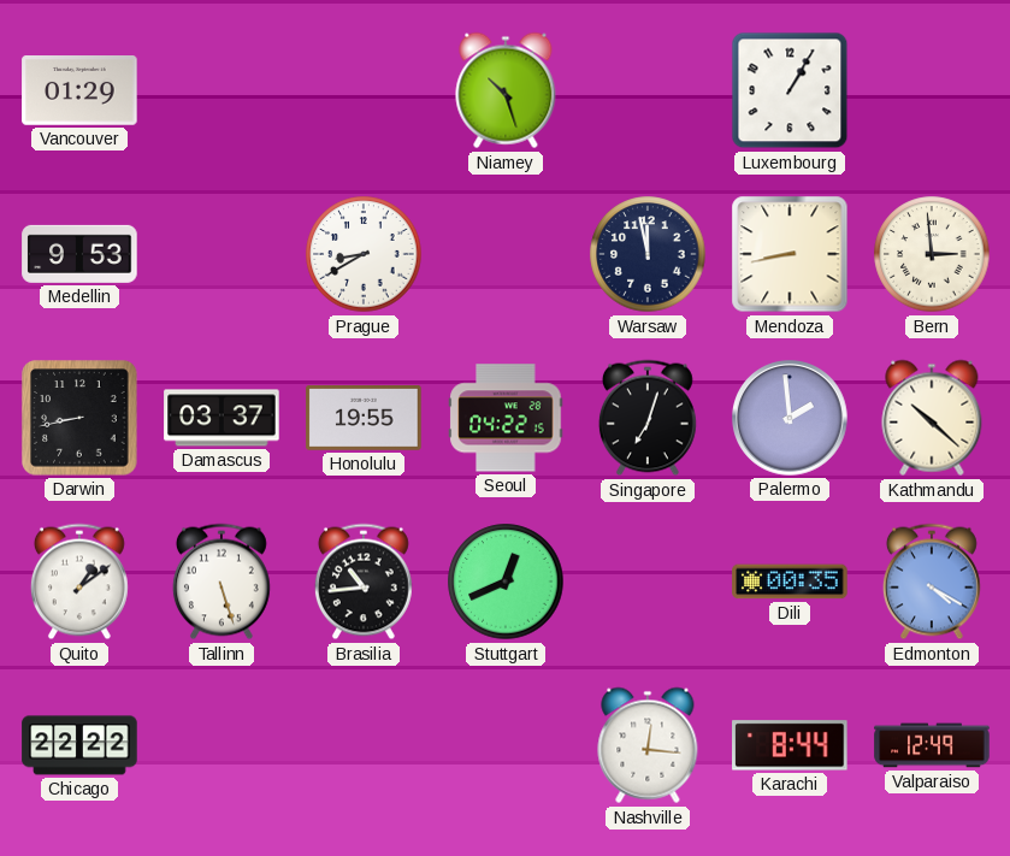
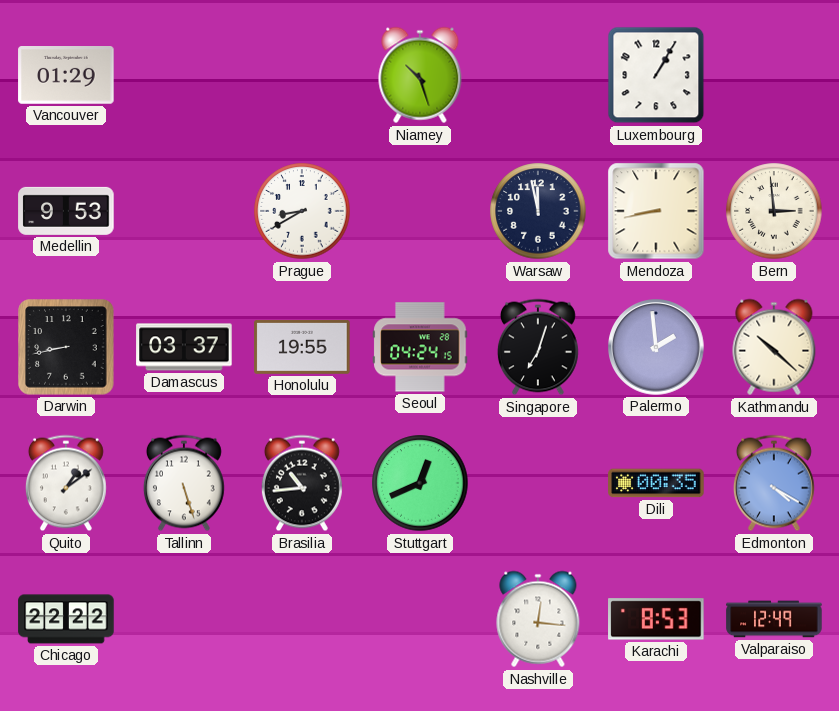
Seoul: 04:22 -> 04:24 (420, 347)
Karachi: 8:44 -> 8:53 (656, 619)
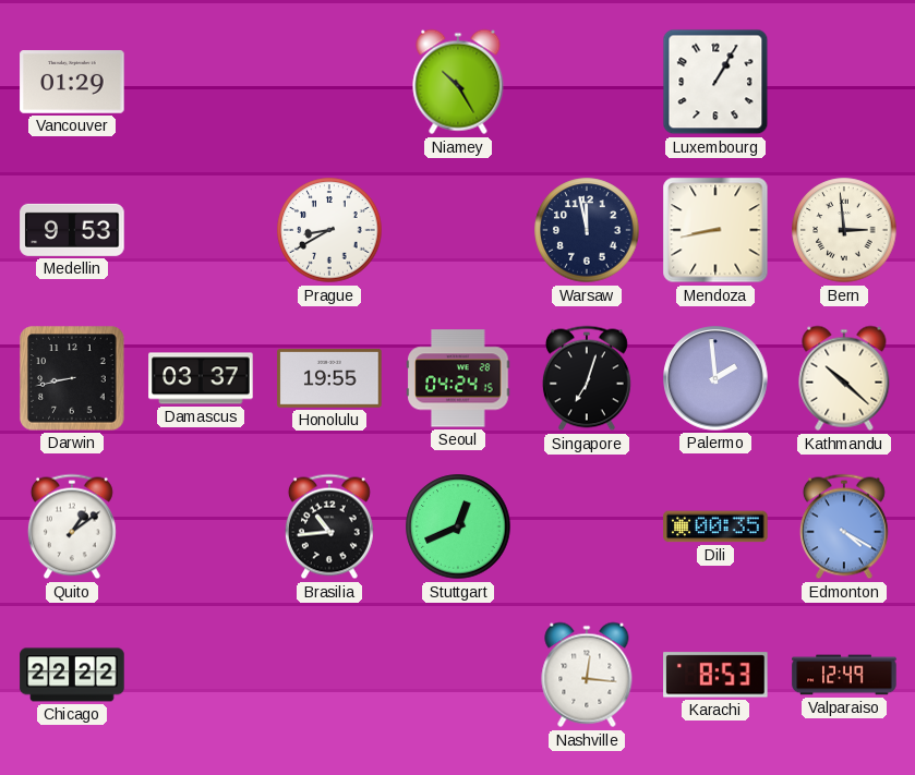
Niamey: 10:27 -> 10:25 (458, 82)
Tallinn: 5:27 -> none (184, 483)
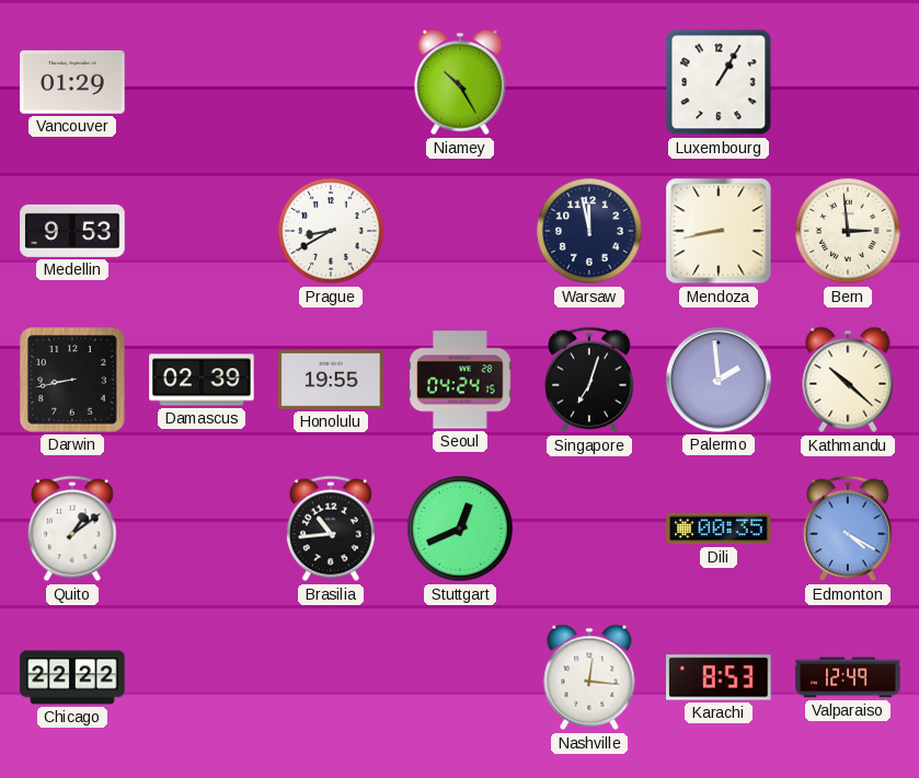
Damascus: 03:37 -> 02:39 (202, 380)
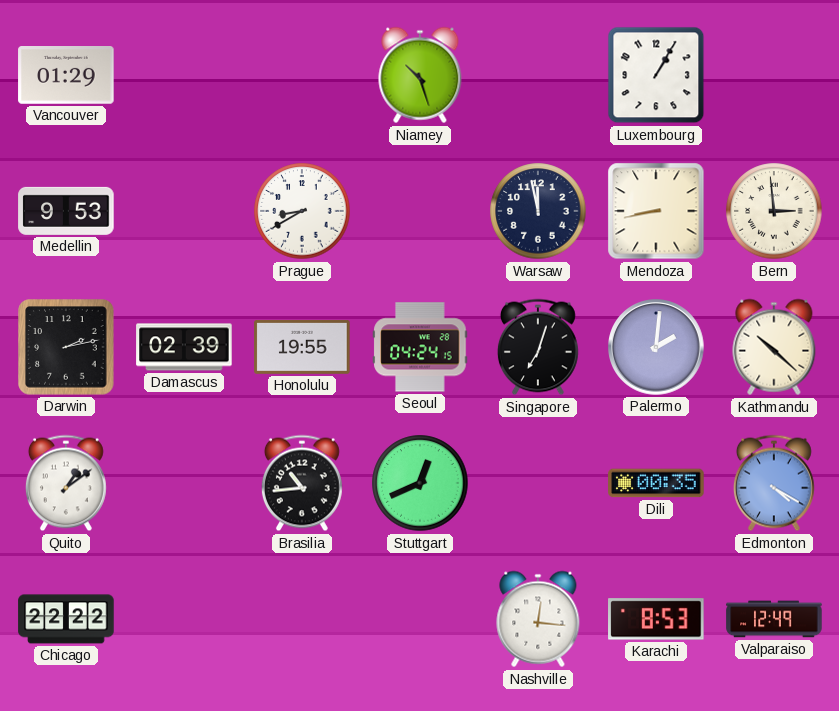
Niamey: 10:25 -> 10:27 (420, 75)
Darwin: 8:43 -> 2:13 (66, 347)
Palermo: 1:59 -> 2:01 (656, 347)
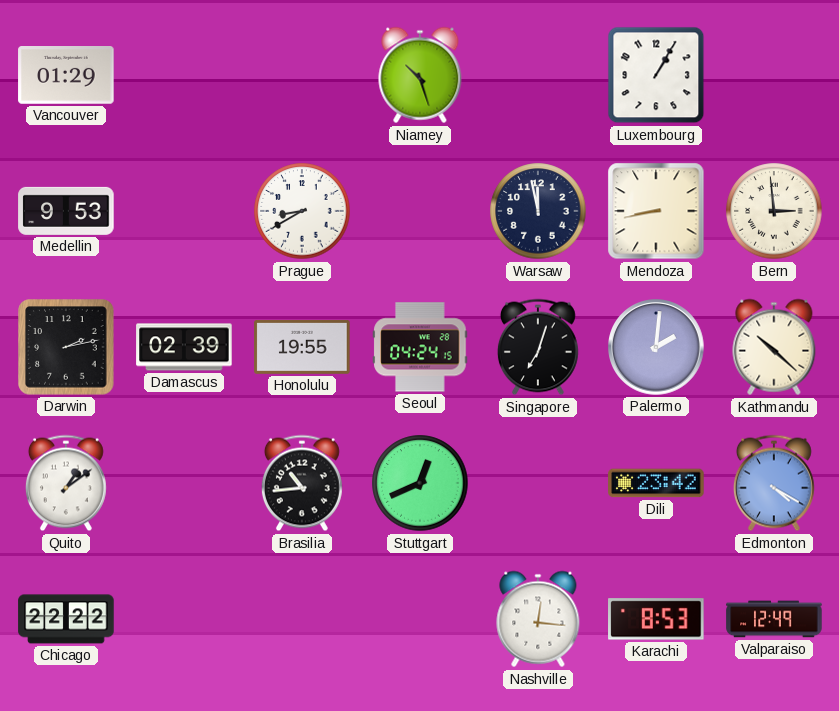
Dili: 00:35 -> 23:42 (656, 483)
